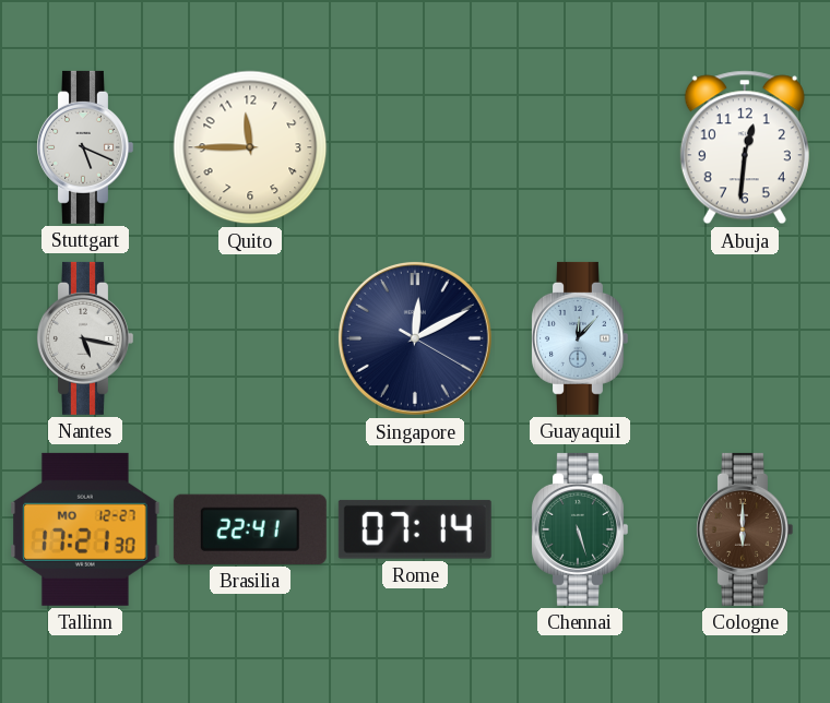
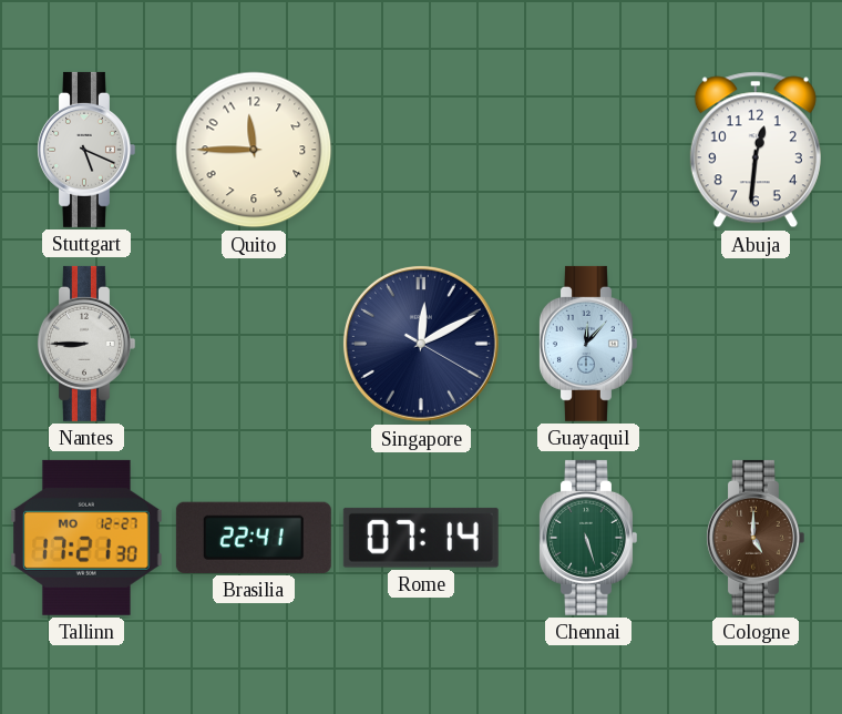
Nantes: 5:17 -> 8:45 (86, 344)
Cologne: 6:00 -> 5:00 (756, 538)
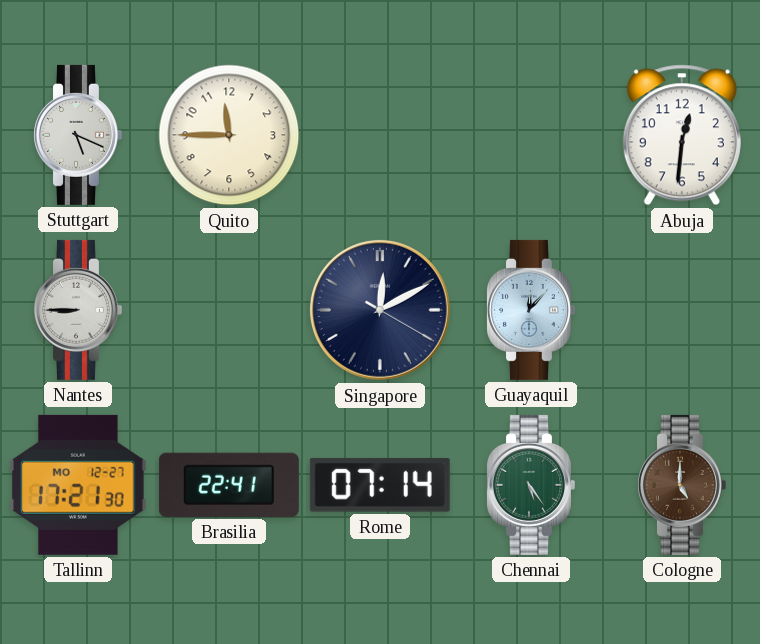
Chennai: 5:27 -> 5:24 (531, 485)
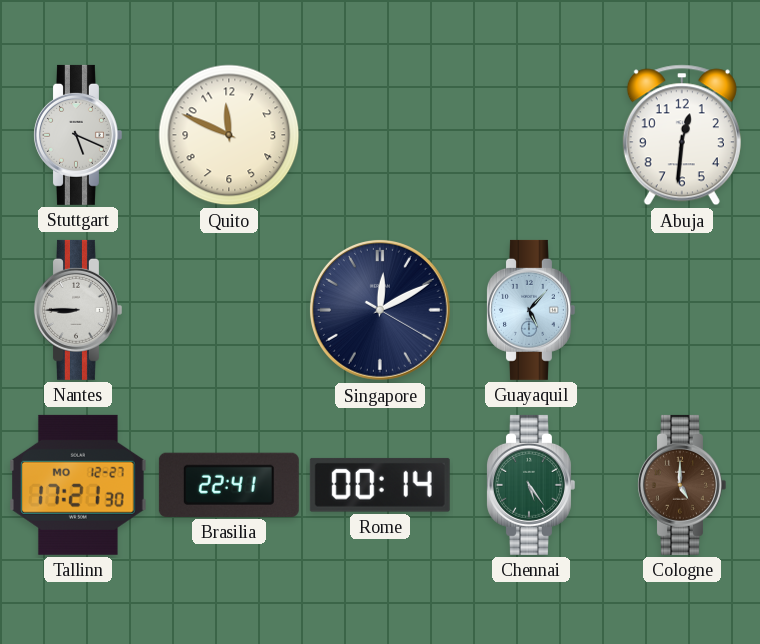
Quito: 11:45 -> 11:49 (229, 135)
Guayaquil: 12:07 -> 5:07 (531, 310)
Rome: 07:14 -> 00:14 (380, 485)
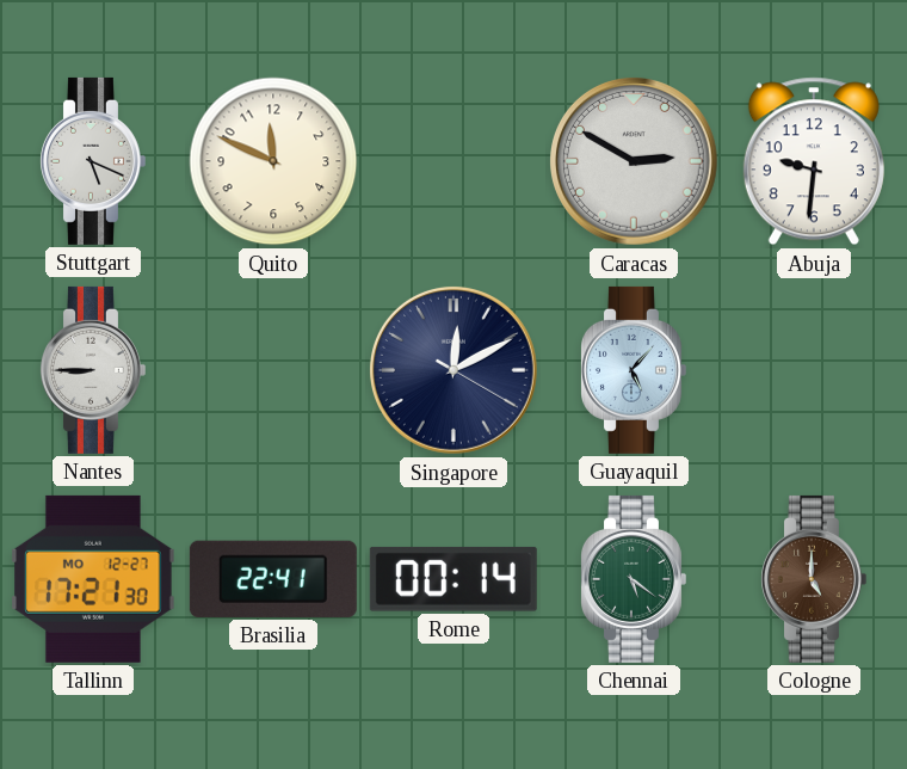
Caracas: none -> 2:50 (634, 161)
Abuja: 12:31 -> 9:31 (814, 161)
Chennai: 5:24 -> 5:21 (634, 579)
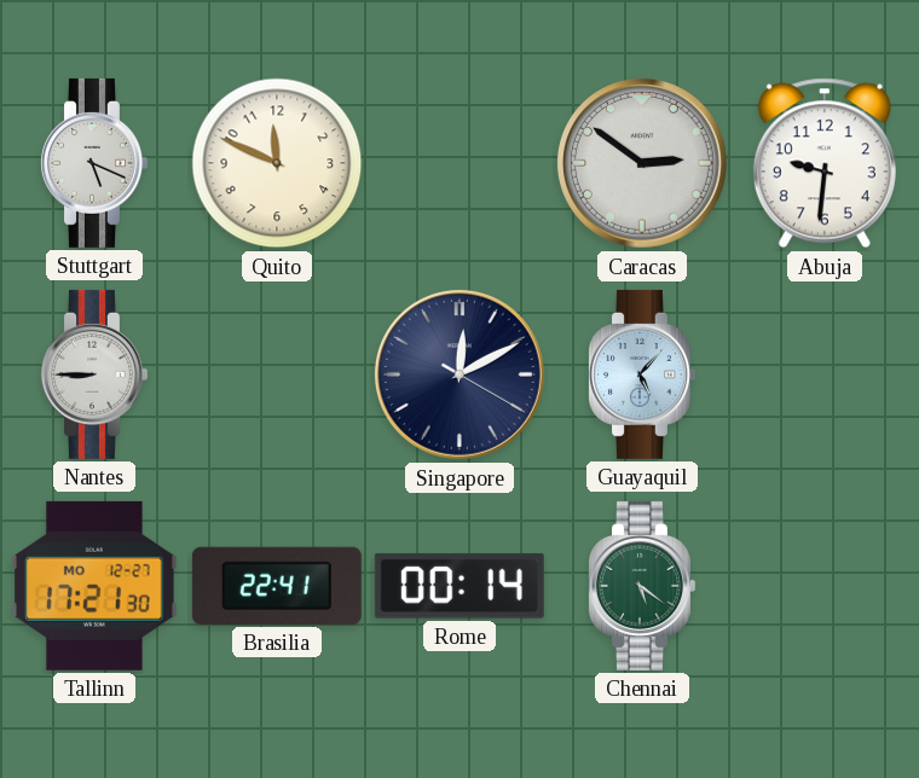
Caracas: 2:50 -> 2:51 (642, 163)
Cologne: 5:00 -> none (814, 579)
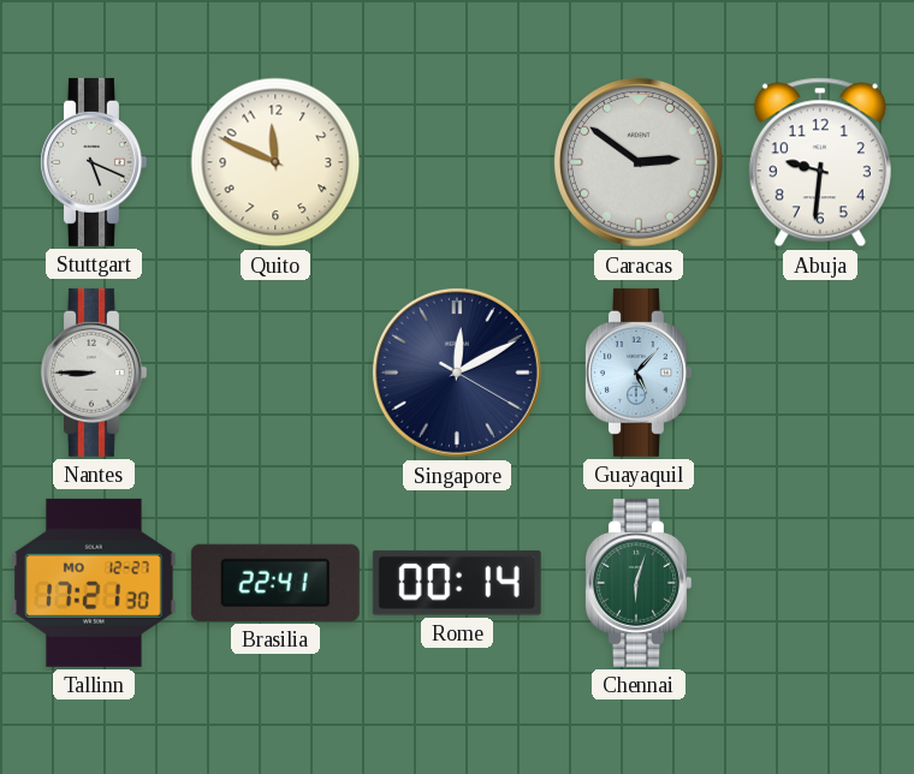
Chennai: 5:21 -> 6:03 (639, 583)
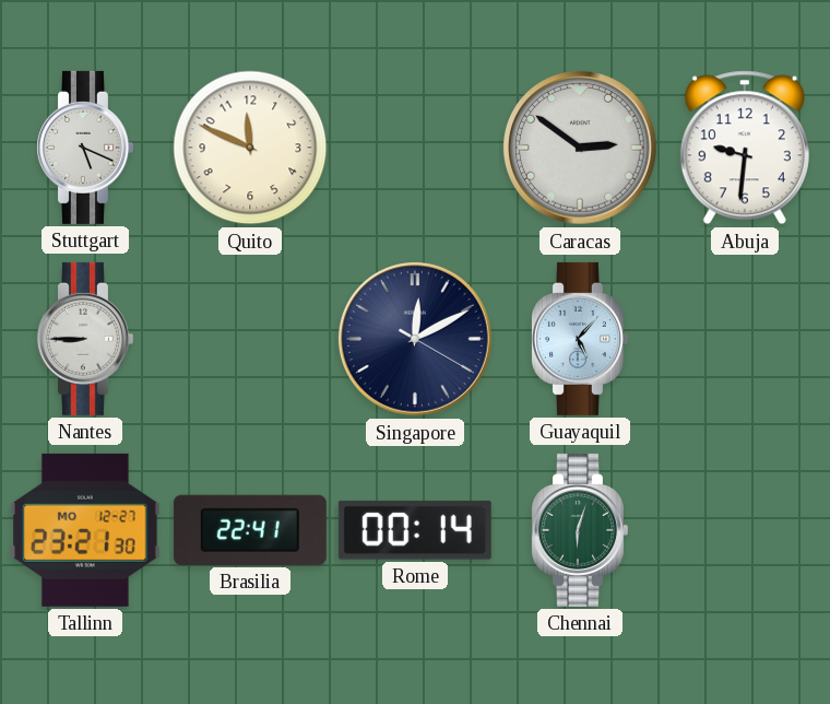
Tallinn: 17:21 -> 23:21 (85, 530)
